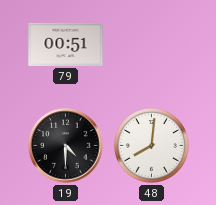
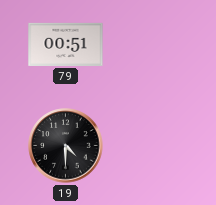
48: 8:01 -> none (151, 145)
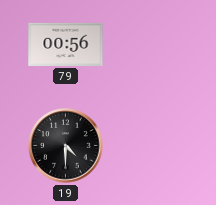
79: 00:51 -> 00:56 (66, 44)
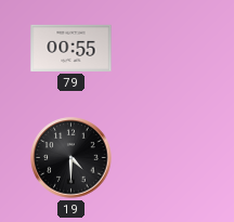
79: 00:56 -> 00:55 (71, 48)
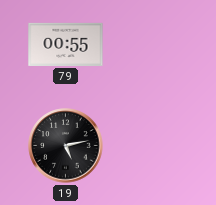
19: 4:30 -> 5:13 (66, 146)
